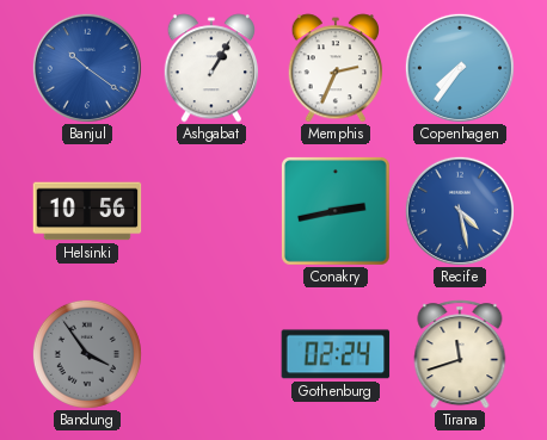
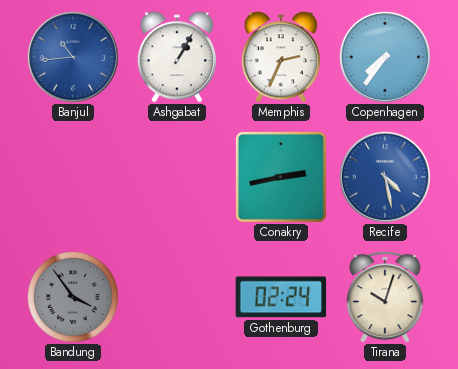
Banjul: 10:21 -> 10:44 (73, 57)
Helsinki: 10:56 -> none (87, 211)
Tirana: 11:42 -> 10:03 (385, 297)
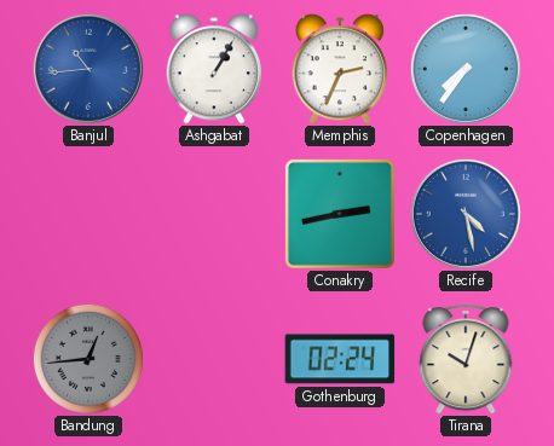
Bandung: 3:54 -> 12:44 (88, 359)
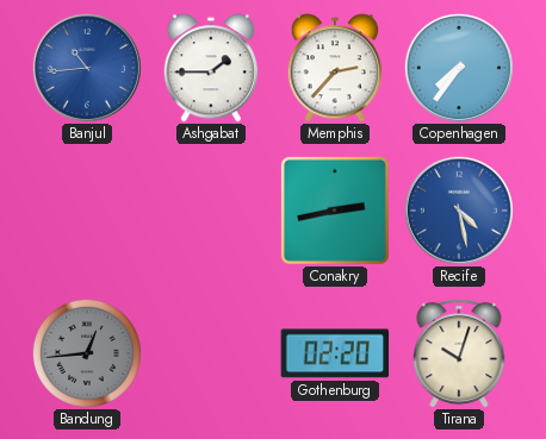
Ashgabat: 1:05 -> 1:45 (210, 68)
Memphis: 2:34 -> 2:37 (334, 68)
Gothenburg: 02:24 -> 02:20 (335, 353)
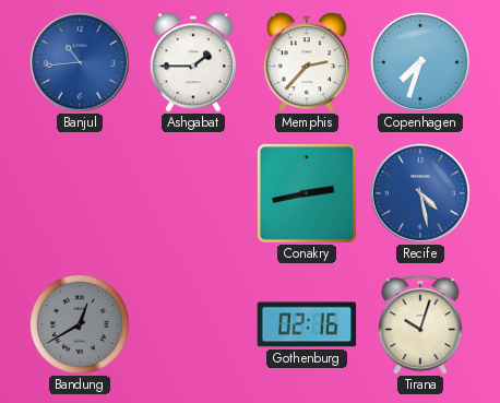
Copenhagen: 7:36 -> 7:33 (420, 62)
Bandung: 12:44 -> 12:40 (80, 324)
Gothenburg: 02:20 -> 02:16 (307, 324)
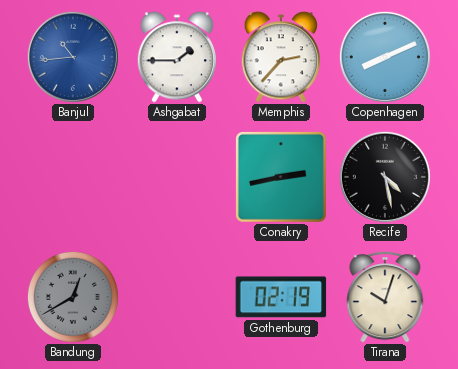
Copenhagen: 7:33 -> 8:11 (385, 57)
Recife dial: blue -> black (385, 177)
Gothenburg: 02:16 -> 02:19 (281, 297)
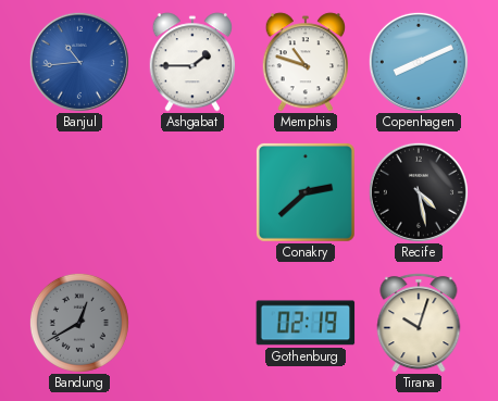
Memphis: 2:37 -> 10:48 (304, 62)
Conakry: 2:43 -> 2:38 (306, 192)
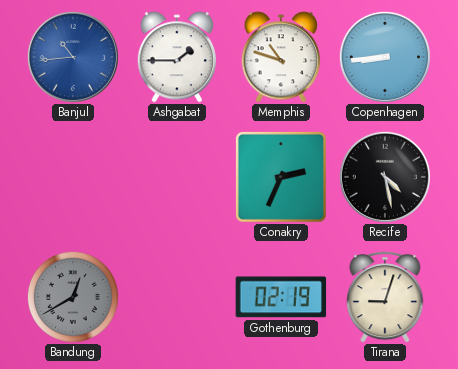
Copenhagen: 8:11 -> 8:44 (385, 57)
Conakry: 2:38 -> 2:34 (281, 177)
Tirana: 10:03 -> 9:03 (385, 297)
